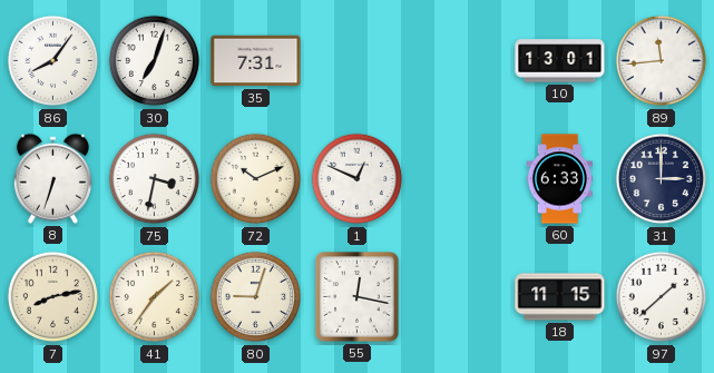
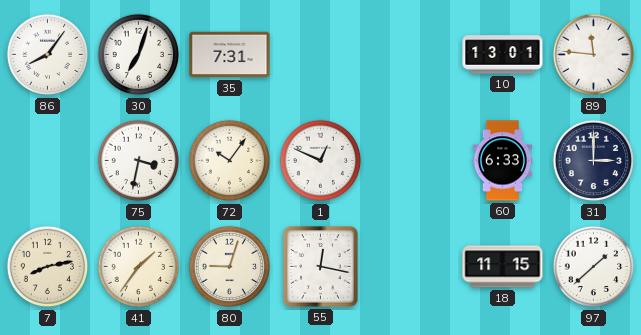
89: 11:44 -> 11:46 (594, 55)
8: 6:33 -> none (52, 178)
72: 10:11 -> 10:06 (230, 161)
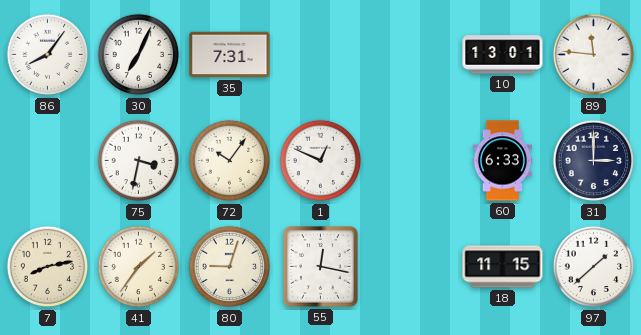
30: 7:03 -> 7:04 (139, 55)
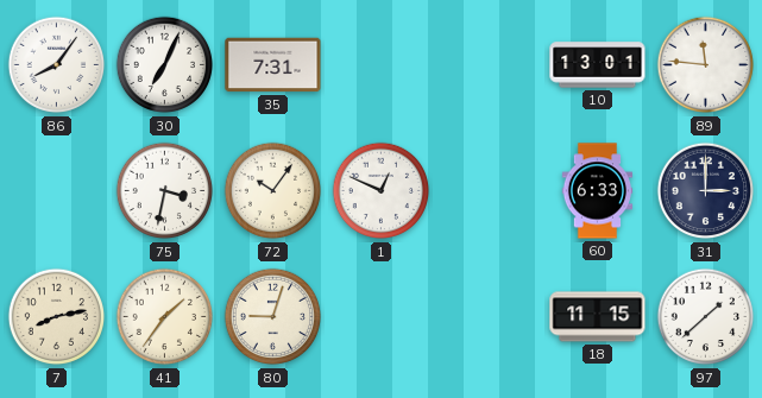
55: 12:17 -> none (321, 267)
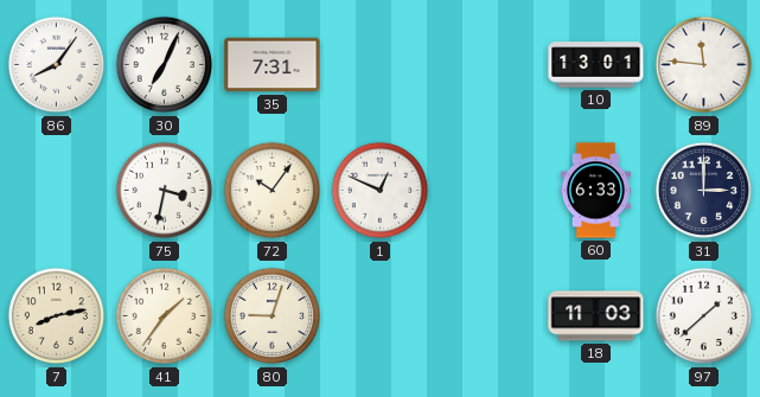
18: 11:15 -> 11:03 (596, 316)
